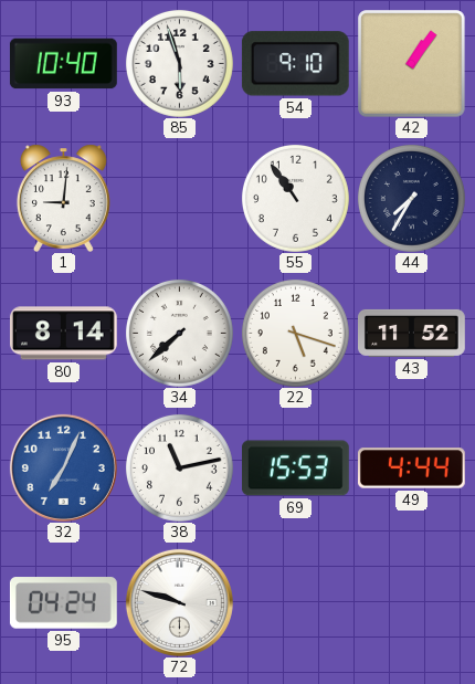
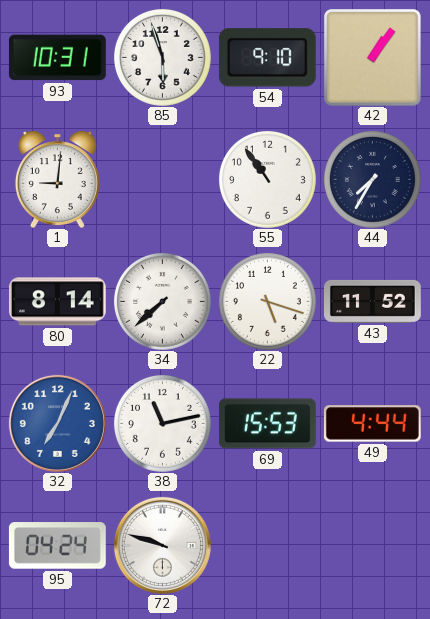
93: 10:40 -> 10:31 (57, 58)
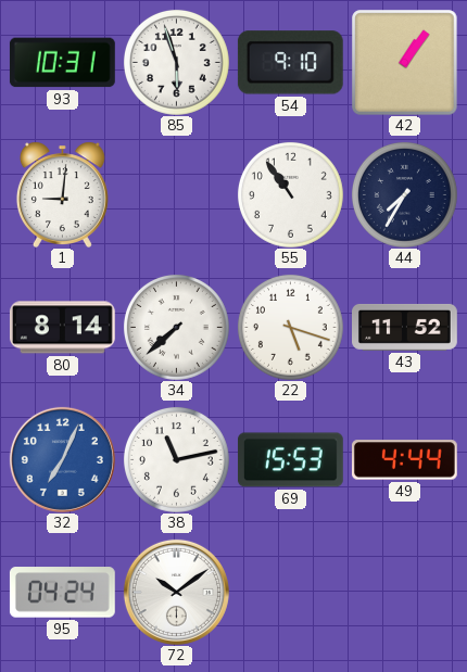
72: 9:48 -> 10:09 (176, 592)
